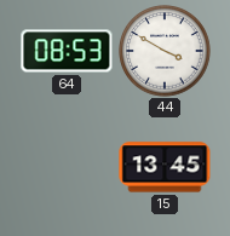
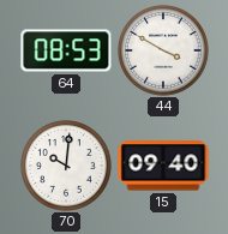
70: none -> 10:01 (66, 166)
15: 13:45 -> 09:40 (163, 166)
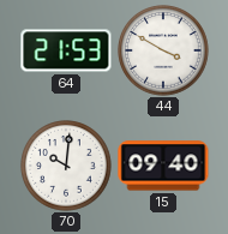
64: 08:53 -> 21:53 (66, 50)
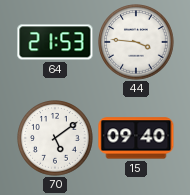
44: 3:50 -> 3:46 (136, 42)
70: 10:01 -> 5:09 (55, 138)
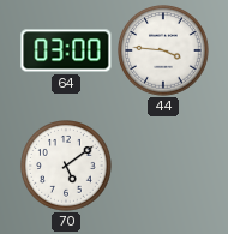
64: 21:53 -> 03:00 (66, 50)
15: 09:40 -> none (136, 138)
